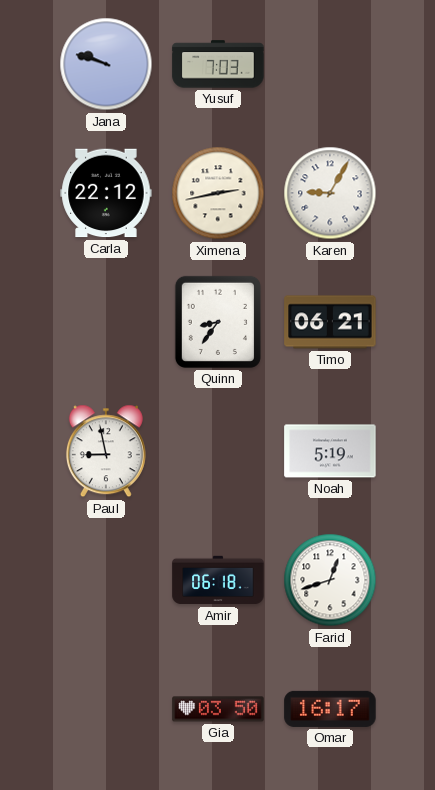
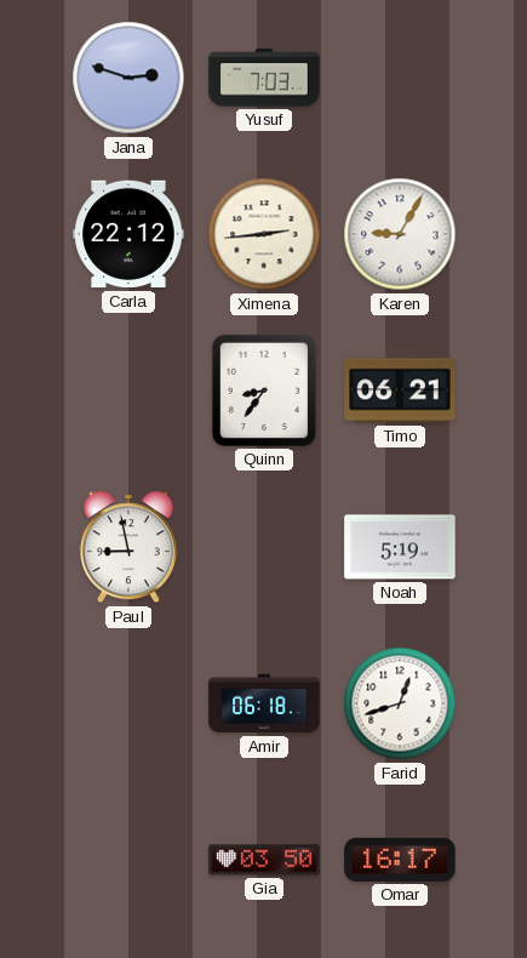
Jana: 9:48 -> 2:48 (128, 78)
Ximena: 2:43 -> 2:44 (264, 234)
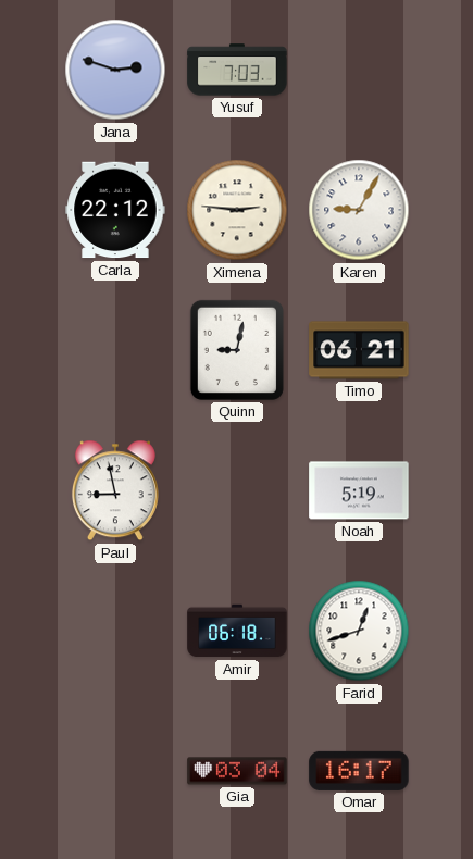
Ximena: 2:44 -> 2:46 (237, 210)
Quinn: 8:36 -> 9:02 (237, 350)
Gia: 03:50 -> 03:04 (237, 771)
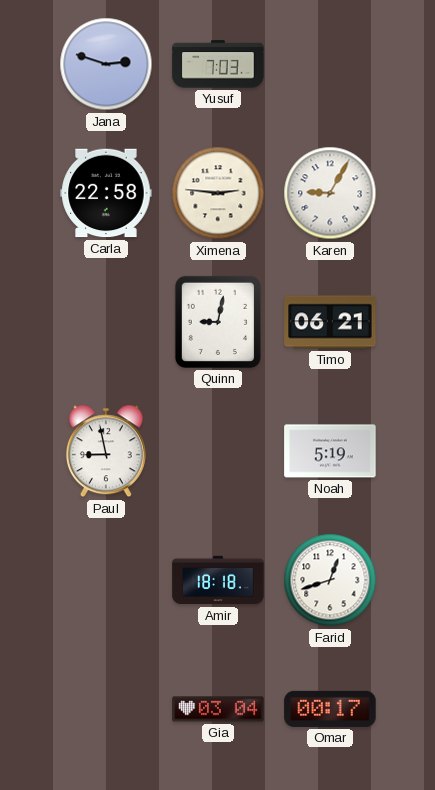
Carla: 22:12 -> 22:58 (106, 193)
Amir: 06:18 -> 18:18 (218, 580)
Omar: 16:17 -> 00:17 (330, 709)
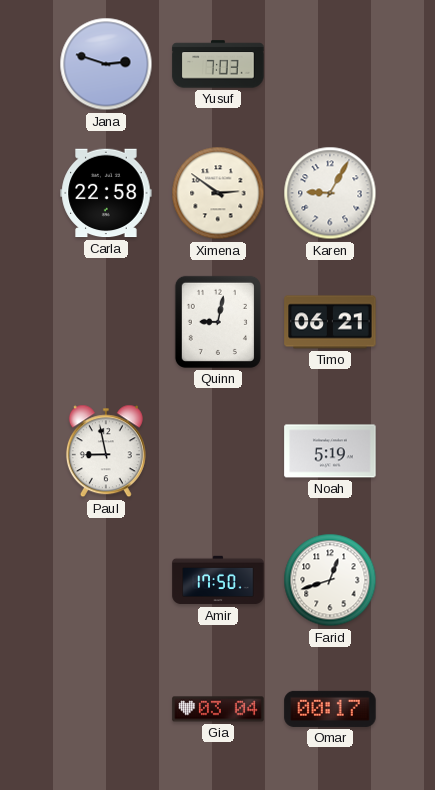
Ximena: 2:46 -> 2:51 (218, 193)
Amir: 18:18 -> 17:50 (218, 580)
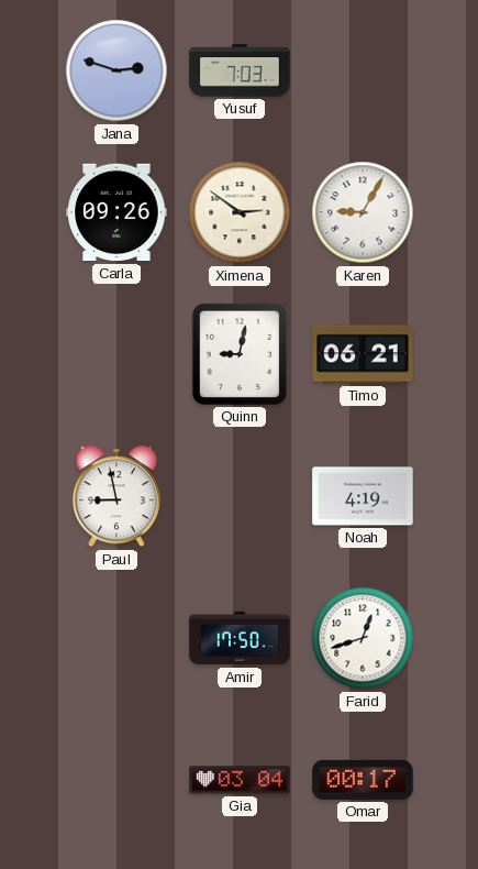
Carla: 22:58 -> 09:26 (116, 212)
Noah: 5:19 -> 4:19 (363, 496)
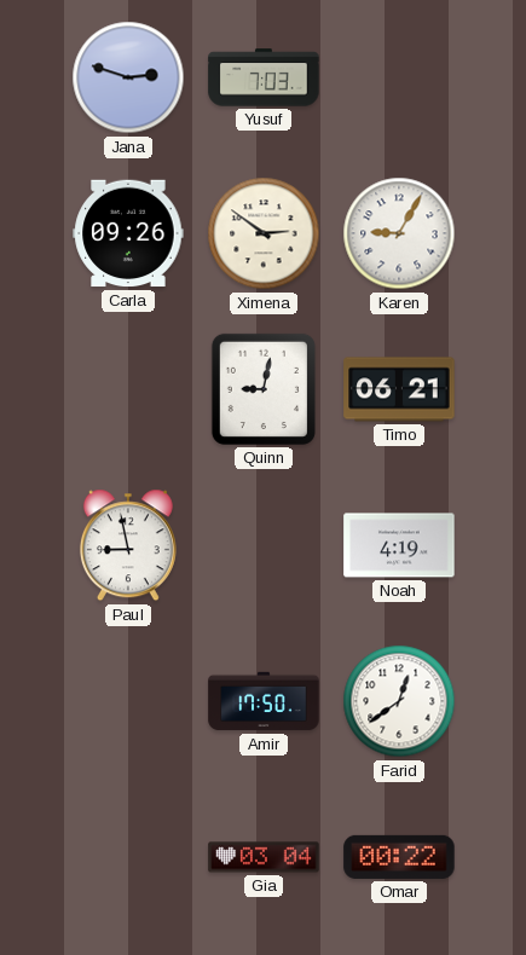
Farid: 12:42 -> 12:39 (399, 701)
Omar: 00:17 -> 00:22 (399, 857)
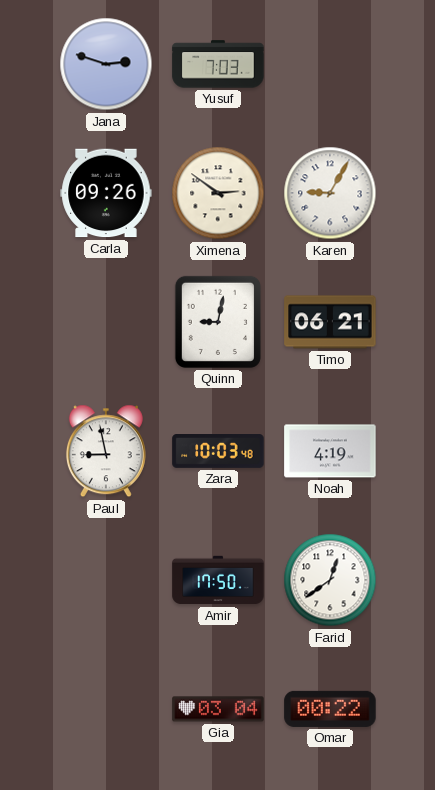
Zara: none -> 10:03 (218, 452)
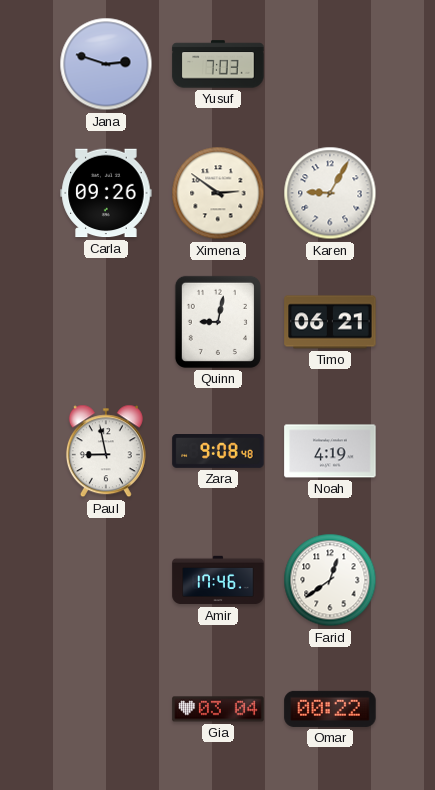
Zara: 10:03 -> 9:08 (218, 452)
Amir: 17:50 -> 17:46 (218, 580)
